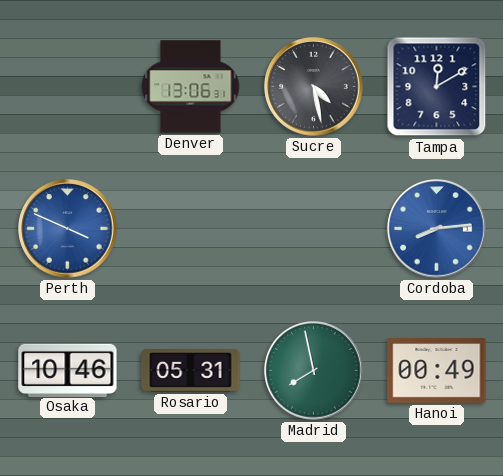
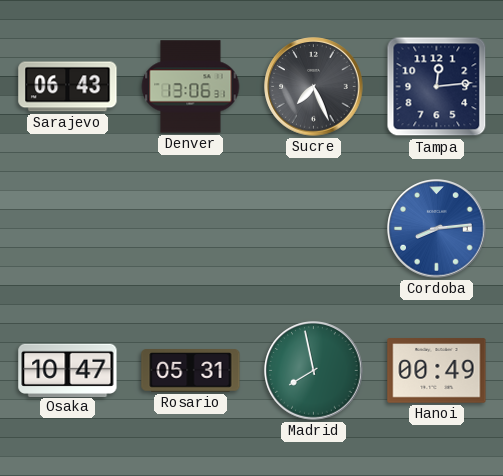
Sarajevo: none -> 06:43 (68, 87)
Sucre: 4:28 -> 7:26 (314, 87)
Tampa: 12:10 -> 12:14 (437, 87)
Perth: 3:49 -> none (68, 229)
Osaka: 10:46 -> 10:47 (68, 370)
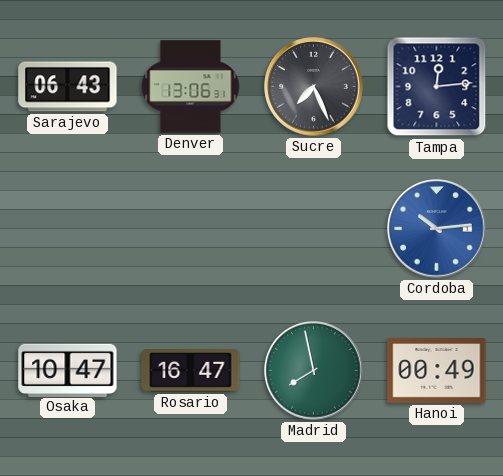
Cordoba: 8:14 -> 10:14 (437, 229)
Rosario: 05:31 -> 16:47 (191, 371)
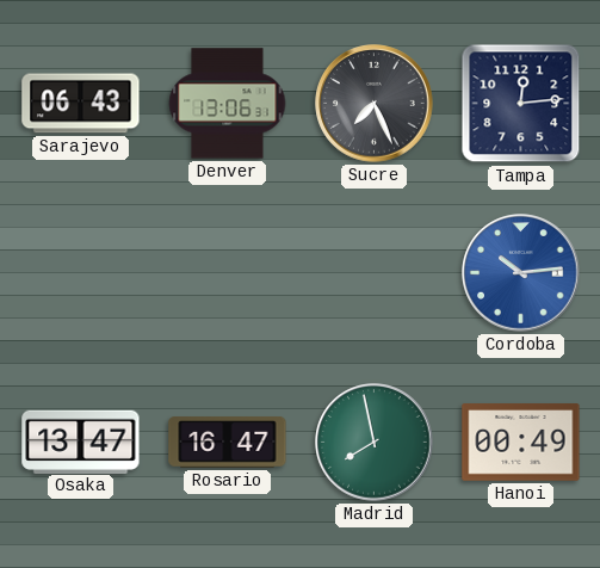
Osaka: 10:47 -> 13:47 (81, 442)
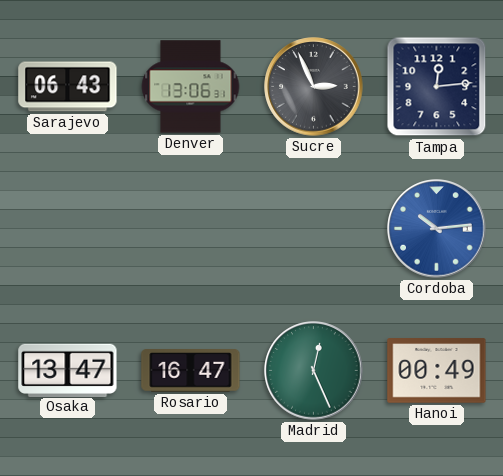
Sucre: 7:26 -> 2:56 (314, 87)
Madrid: 7:58 -> 12:26 (314, 371)
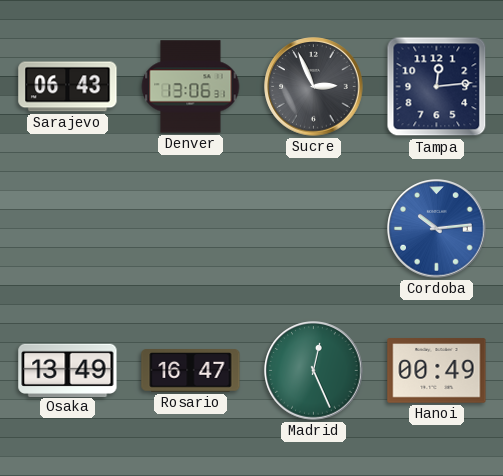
Osaka: 13:47 -> 13:49 (68, 370)
